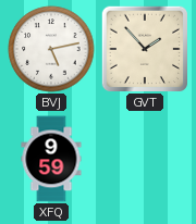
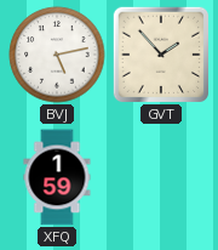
XFQ: 9:59 -> 1:59 (57, 177)
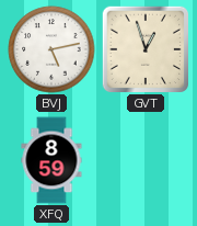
GVT: 1:53 -> 12:57 (146, 49)
XFQ: 1:59 -> 8:59 (51, 160)
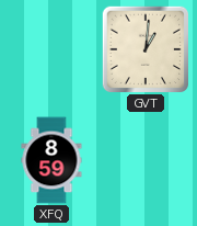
BVJ: 5:13 -> none (51, 49)
GVT: 12:57 -> 1:01 (146, 49)
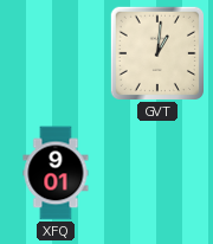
XFQ: 8:59 -> 9:01 (56, 173)
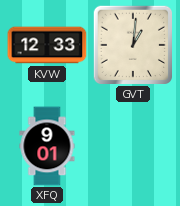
KVW: none -> 12:33 (47, 45)
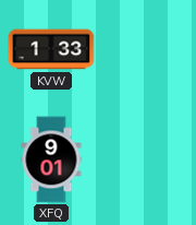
KVW: 12:33 -> 1:33 (51, 49)
GVT: 1:01 -> none (133, 45)
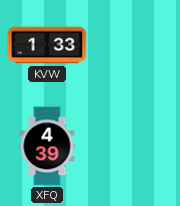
XFQ: 9:01 -> 4:39 (47, 146)
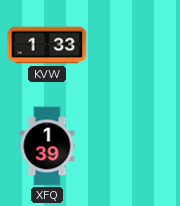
XFQ: 4:39 -> 1:39 (47, 146)
